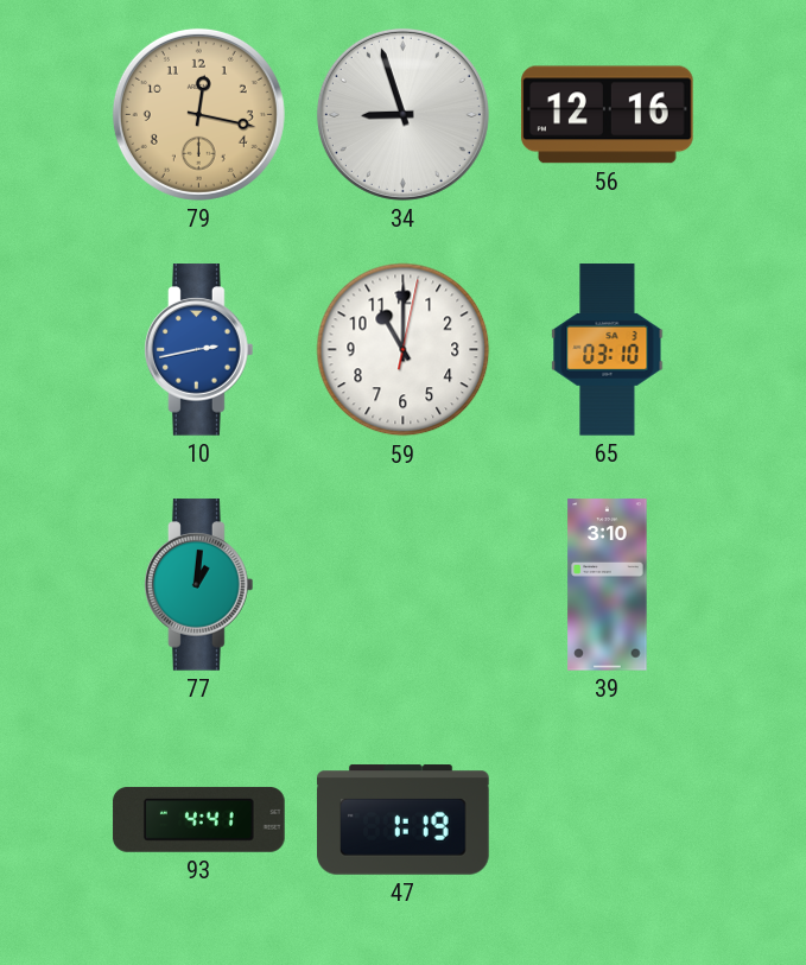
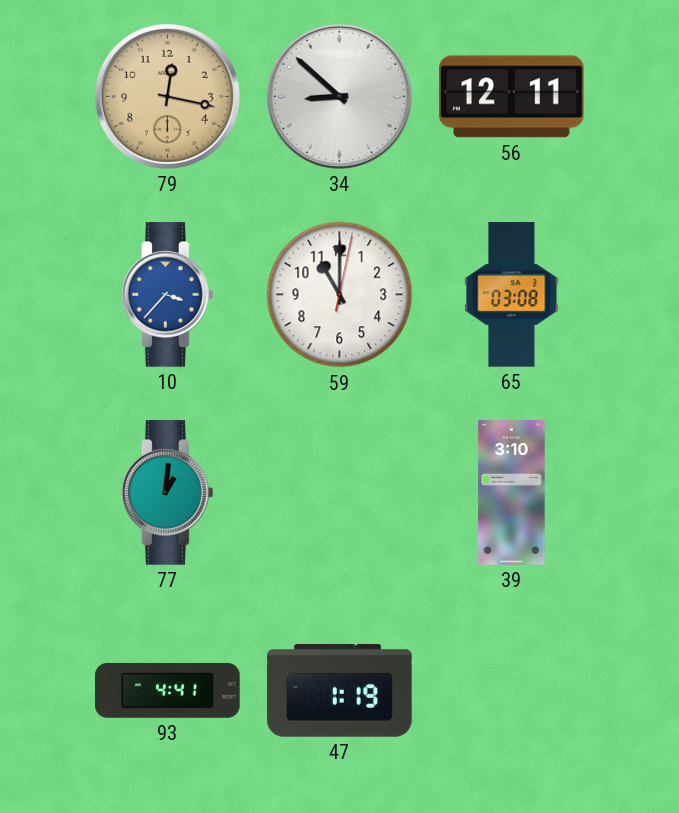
34: 8:57 -> 8:52 (339, 96)
56: 12:16 -> 12:11 (512, 97)
10: 2:43 -> 3:37 (168, 295)
65: 03:10 -> 03:08 (512, 295)
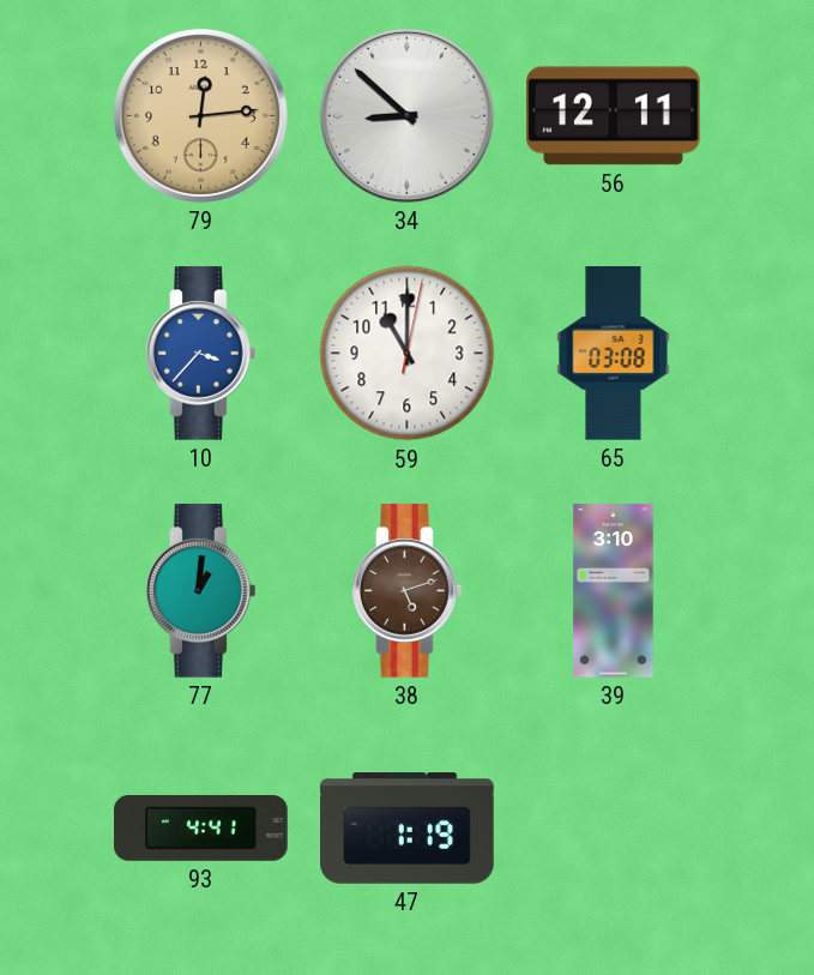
79: 12:17 -> 12:14 (200, 115)
38: none -> 5:12 (408, 591)
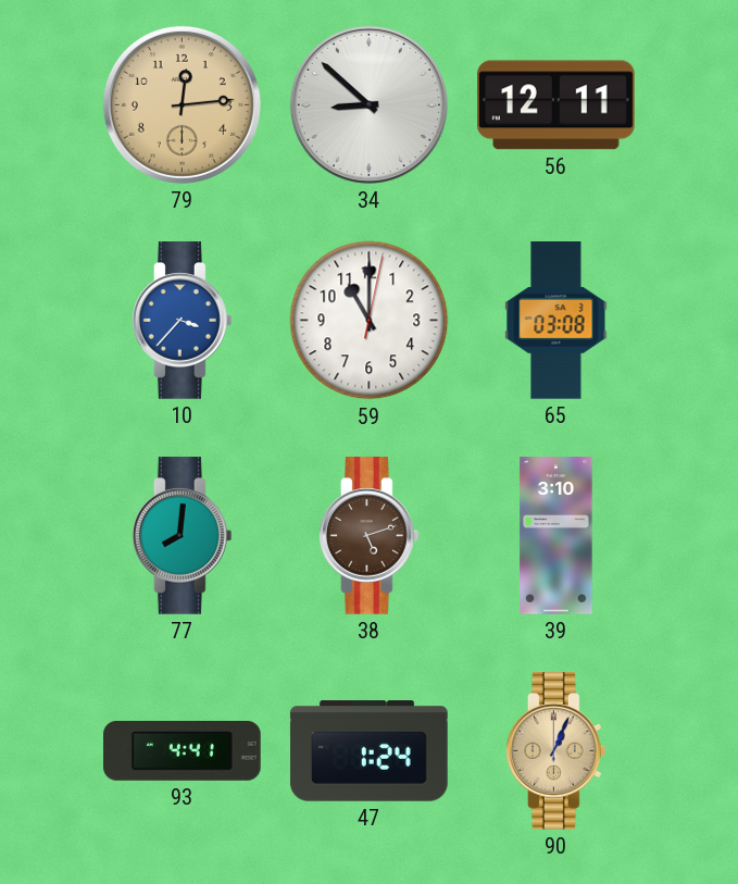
77: 1:01 -> 8:01 (183, 536)
47: 1:19 -> 1:24 (370, 751)
90: none -> 1:04 (556, 751)
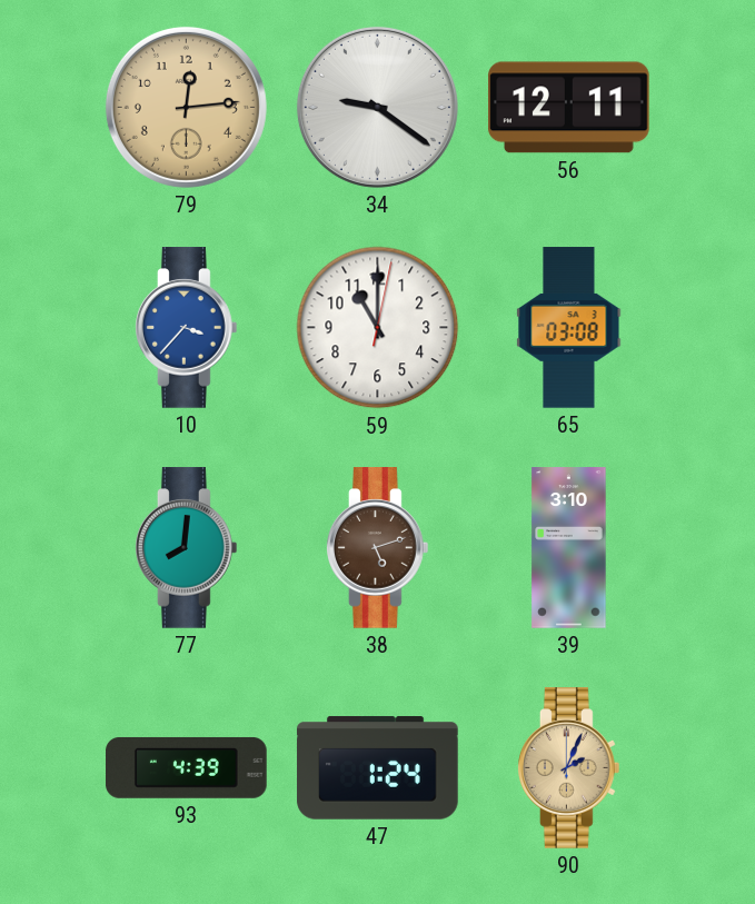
34: 8:52 -> 9:21 (377, 107)
93: 4:41 -> 4:39 (187, 767)
90: 1:04 -> 2:04 (569, 768)
